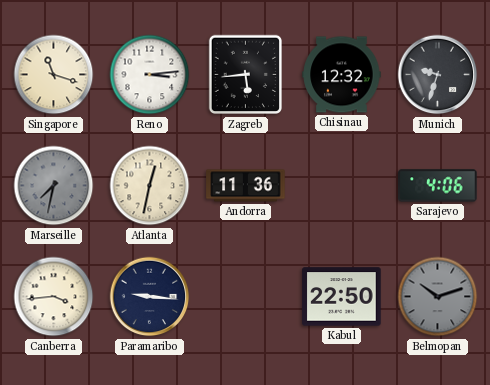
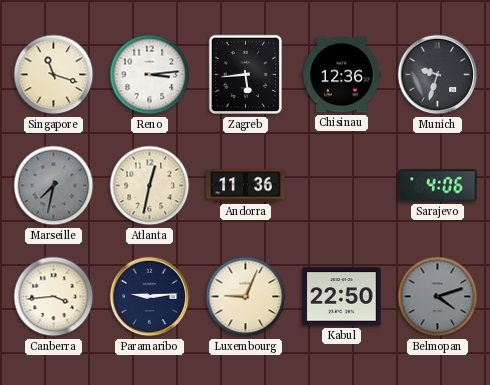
Chisinau: 12:32 -> 12:36 (342, 75)
Paramaribo: 9:16 -> 9:14 (150, 297)
Luxembourg: none -> 9:04 (246, 297)
Belmopan: 10:12 -> 4:12 (438, 297)
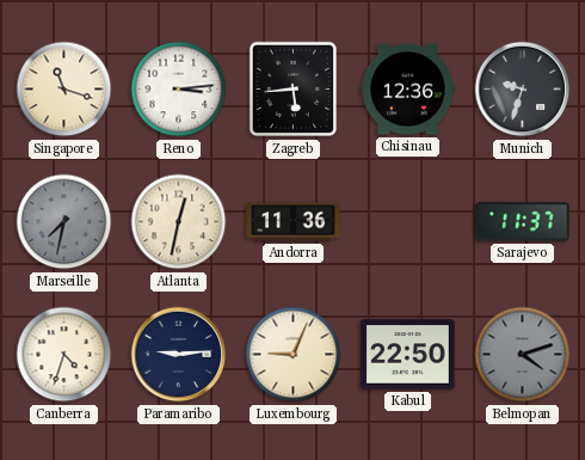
Sarajevo: 4:06 -> 11:37 (523, 222)
Canberra: 3:44 -> 4:33 (64, 355)
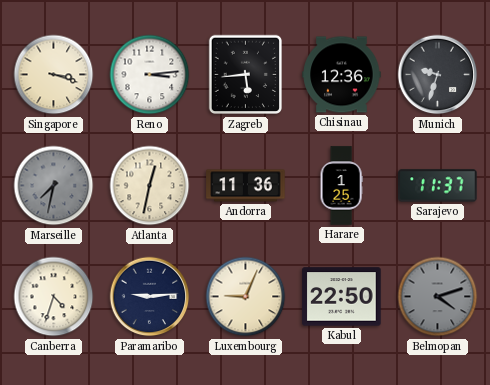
Singapore: 11:18 -> 3:18 (54, 75)
Harare: none -> 1:25 (341, 186)
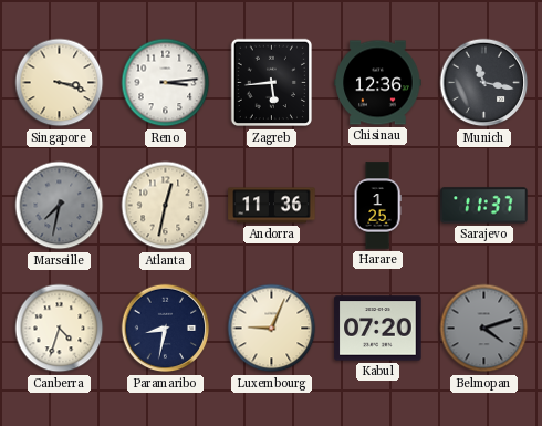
Munich: 9:33 -> 11:17 (484, 83)
Paramaribo: 9:14 -> 8:32 (166, 329)
Kabul: 22:50 -> 07:20 (378, 329)
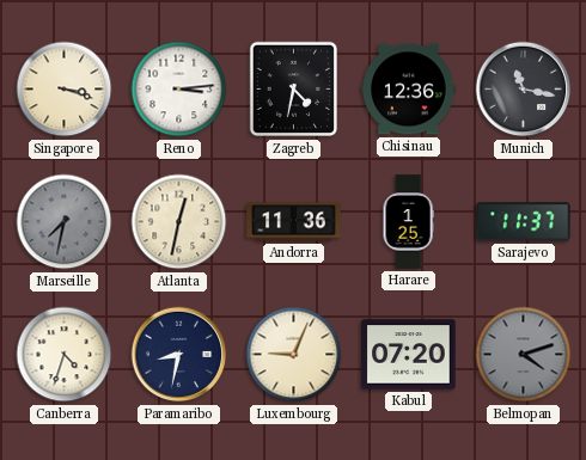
Zagreb: 5:44 -> 4:32 (293, 90)
